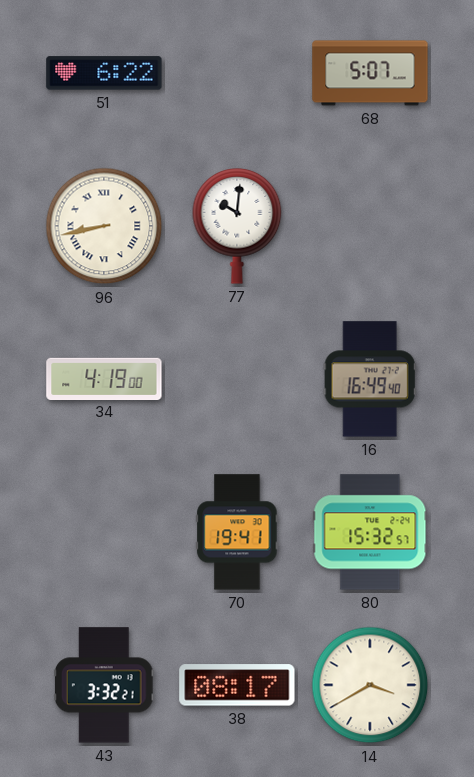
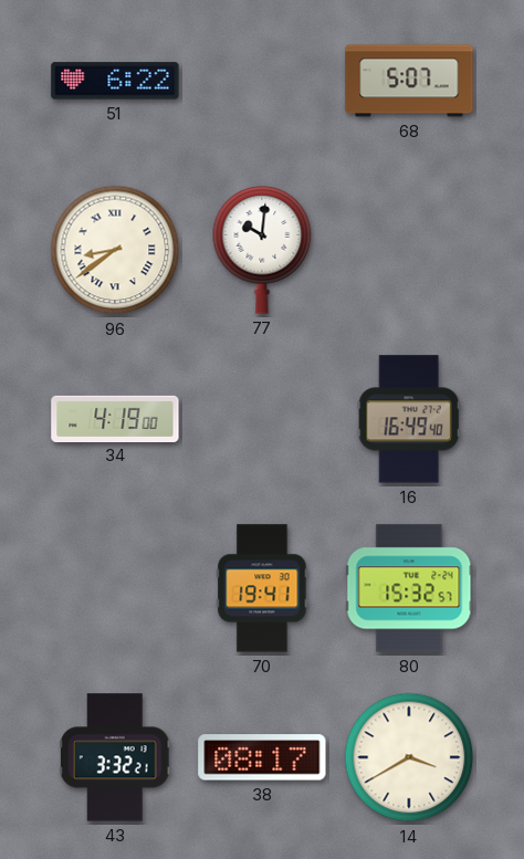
96: 8:43 -> 8:39 (115, 250)
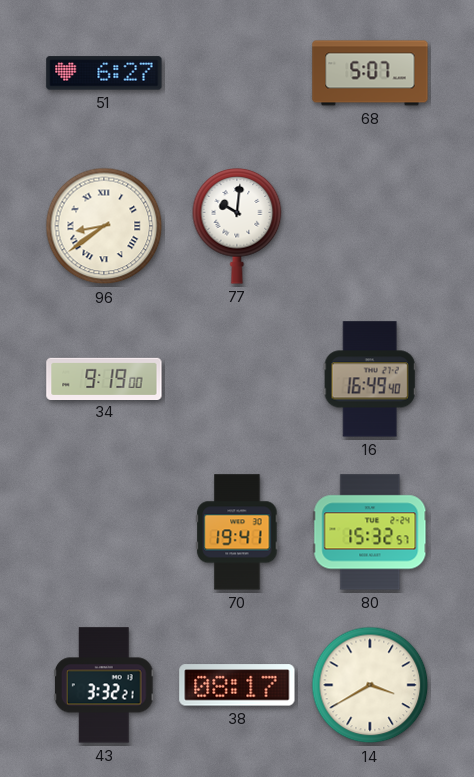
51: 6:22 -> 6:27 (104, 73)
34: 4:19 -> 9:19 (104, 378)
